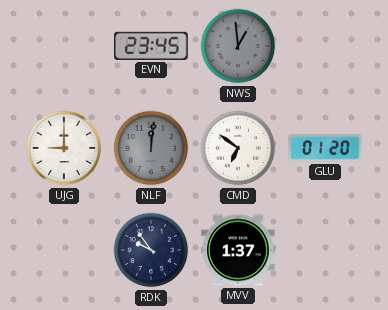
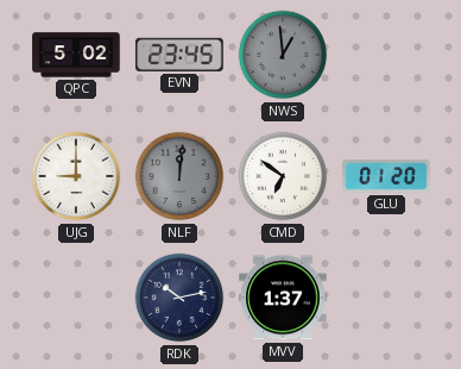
QPC: none -> 5:02 (76, 55)
RDK: 9:54 -> 10:13 (179, 298)
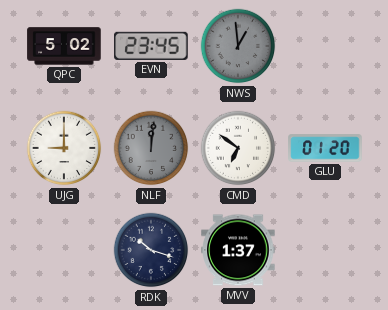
RDK: 10:13 -> 10:18 (151, 250)
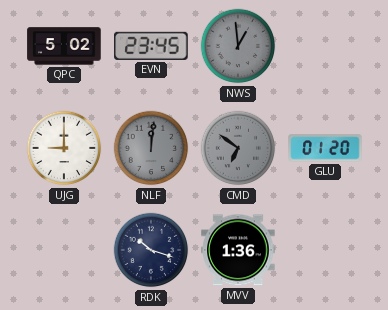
CMD dial: white -> grey (238, 148)
MVV: 1:37 -> 1:36 (238, 250)
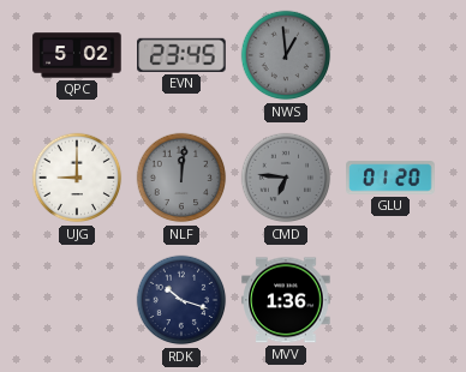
CMD: 6:51 -> 6:46 (286, 178)
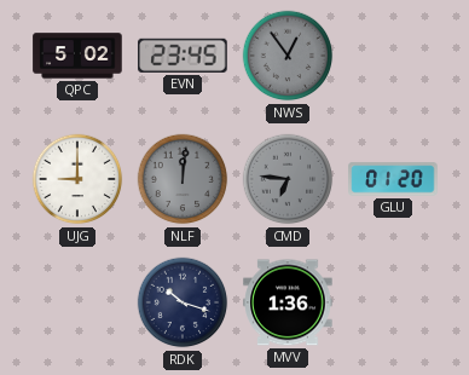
NWS: 12:59 -> 12:54 (288, 56)
